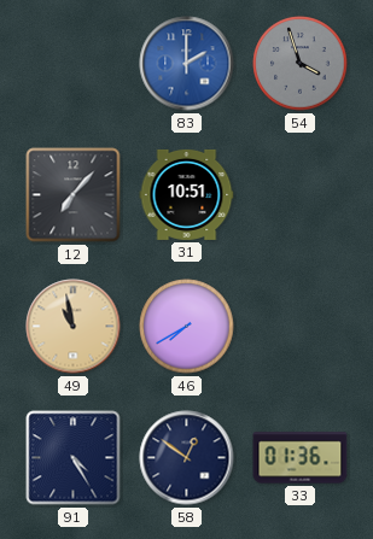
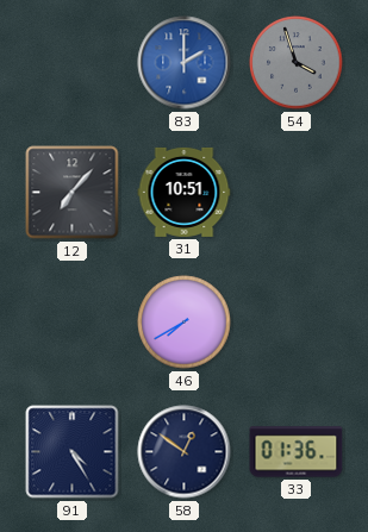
49: 10:58 -> none (74, 327)
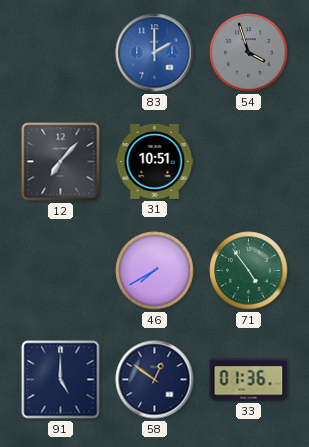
71: none -> 4:54 (249, 271)
91: 4:25 -> 5:00 (61, 380)
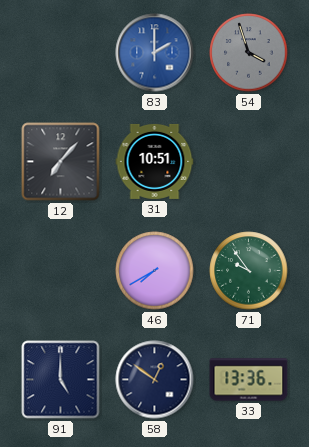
71: 4:54 -> 9:54 (249, 271)
33: 01:36 -> 13:36 (249, 380)
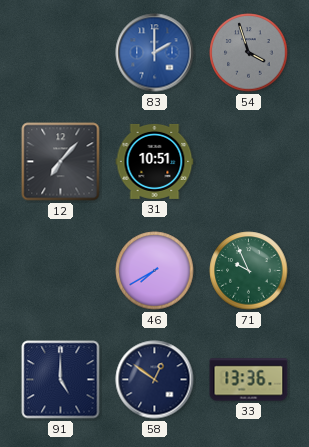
71: 9:54 -> 9:56 (249, 271)
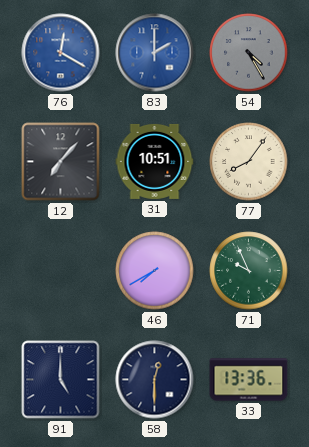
76: none -> 12:20 (61, 53)
54: 3:57 -> 4:25 (249, 53)
77: none -> 8:06 (249, 162)
58: 12:51 -> 12:30 (155, 380)
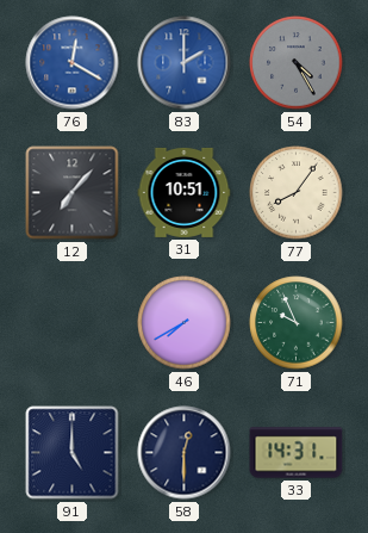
33: 13:36 -> 14:31 (297, 453)
